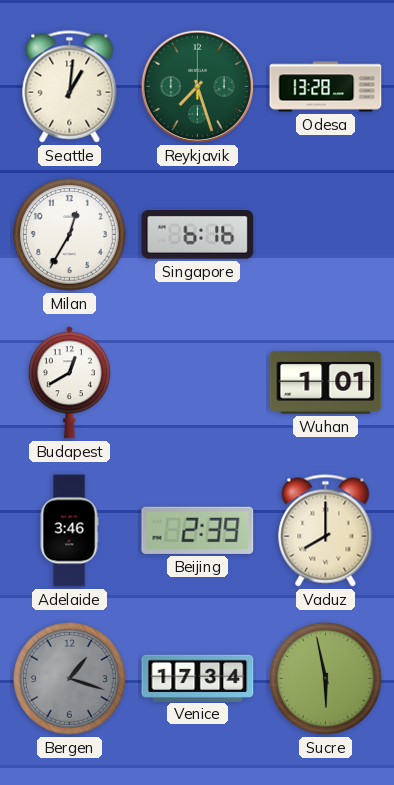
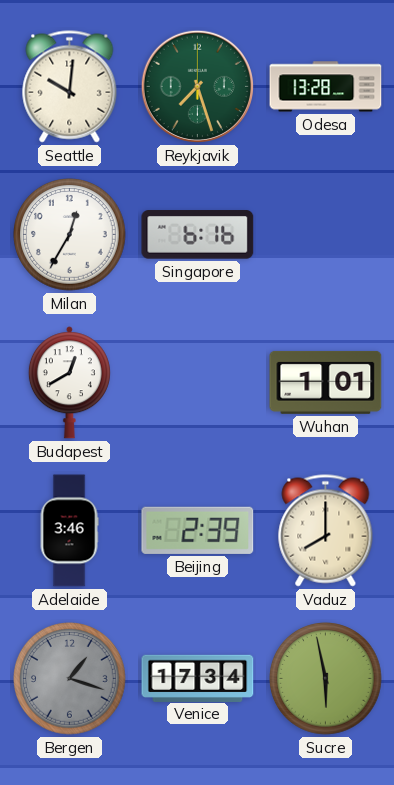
Seattle: 1:01 -> 10:01 (70, 87)
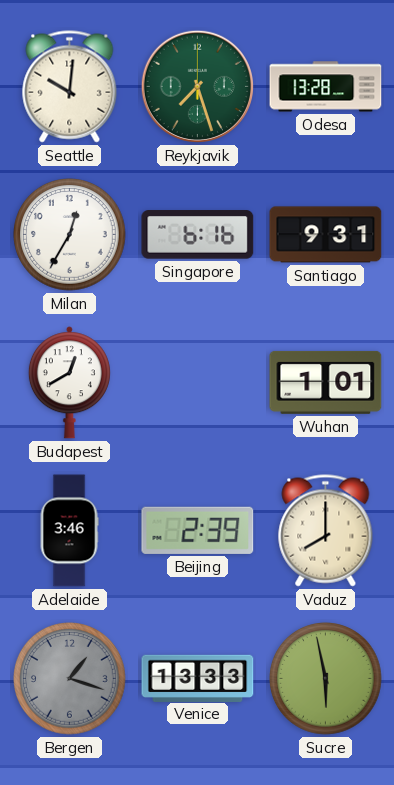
Santiago: none -> 9:31 (326, 235)
Venice: 17:34 -> 13:33 (198, 678)
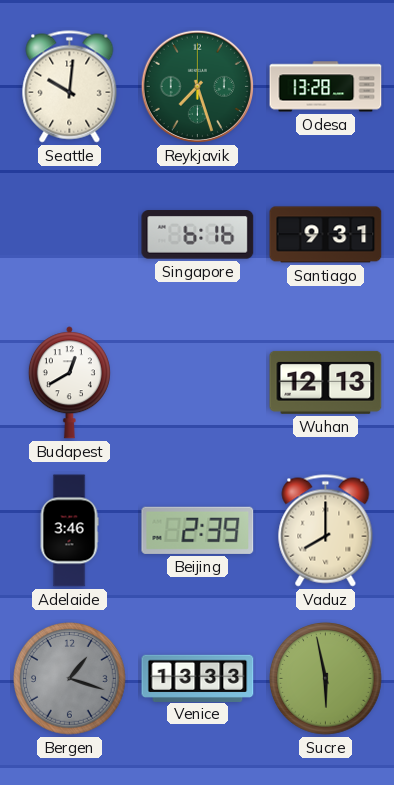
Milan: 12:35 -> none (70, 235)
Wuhan: 1:01 -> 12:13 (326, 382)
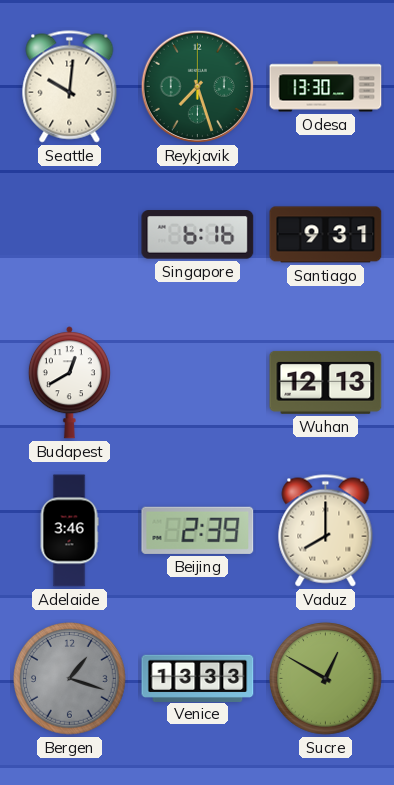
Odesa: 13:28 -> 13:30 (326, 87)
Sucre: 5:58 -> 12:50 (326, 679)
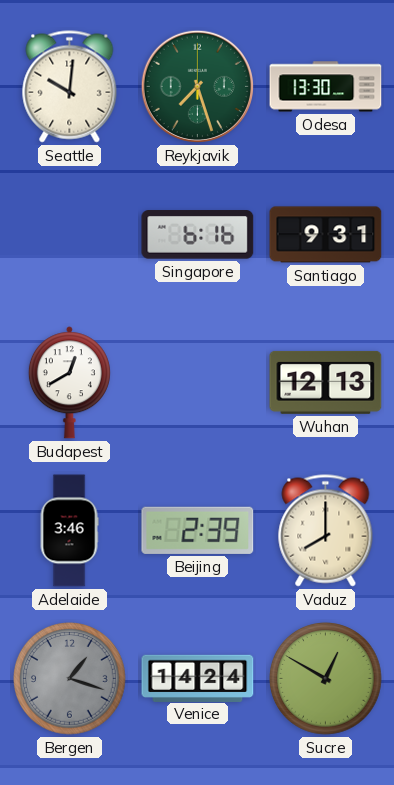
Venice: 13:33 -> 14:24 (198, 678)
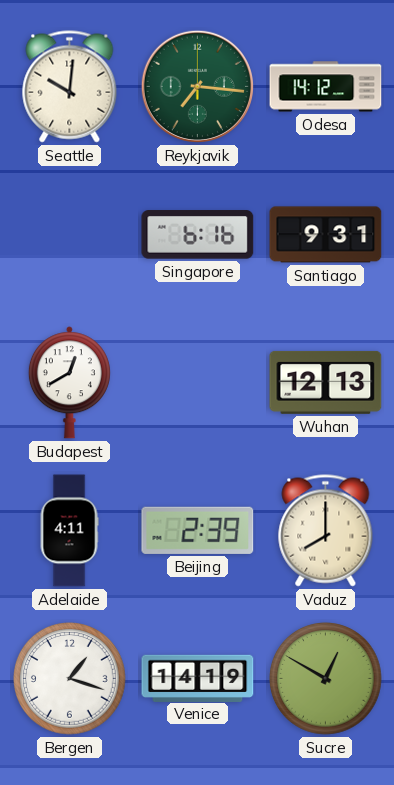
Reykjavik: 7:27 -> 7:16 (197, 86)
Odesa: 13:30 -> 14:12 (326, 87)
Adelaide: 3:46 -> 4:11 (69, 531)
Bergen dial: grey -> white (70, 679)
Venice: 14:24 -> 14:19 (198, 678)
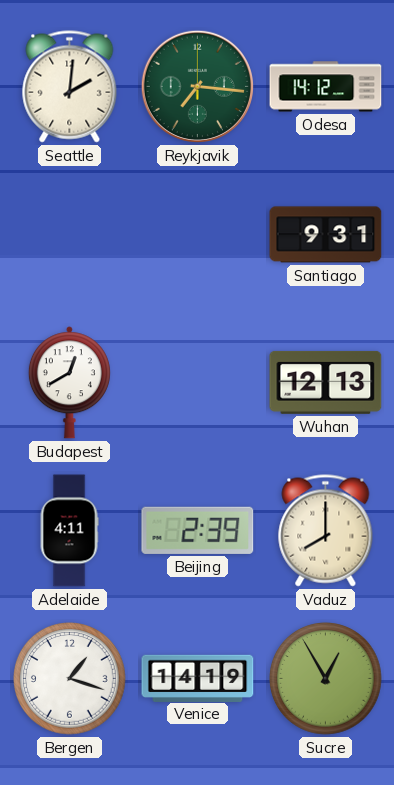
Seattle: 10:01 -> 2:01 (70, 87)
Singapore: 6:16 -> none (198, 235)
Sucre: 12:50 -> 12:55 (326, 679)
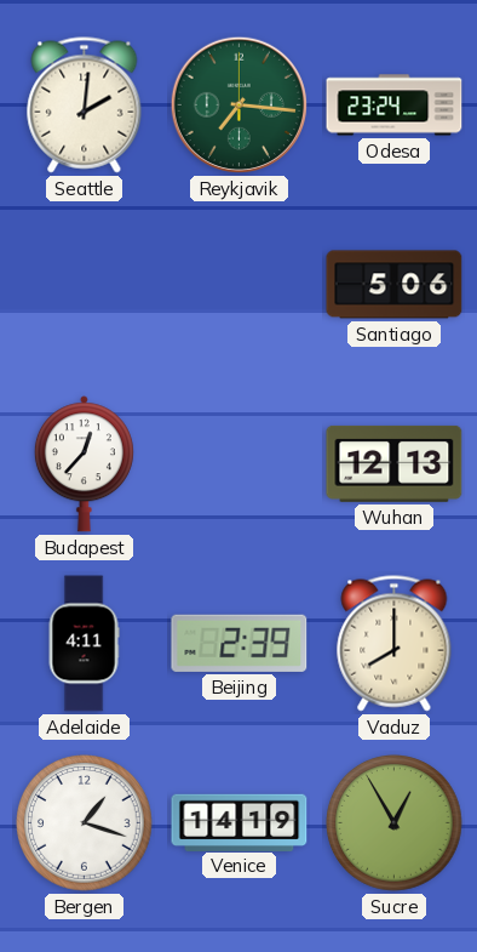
Odesa: 14:12 -> 23:24 (395, 106)
Santiago: 9:31 -> 5:06 (395, 285)
Budapest: 12:40 -> 12:37 (84, 464)
